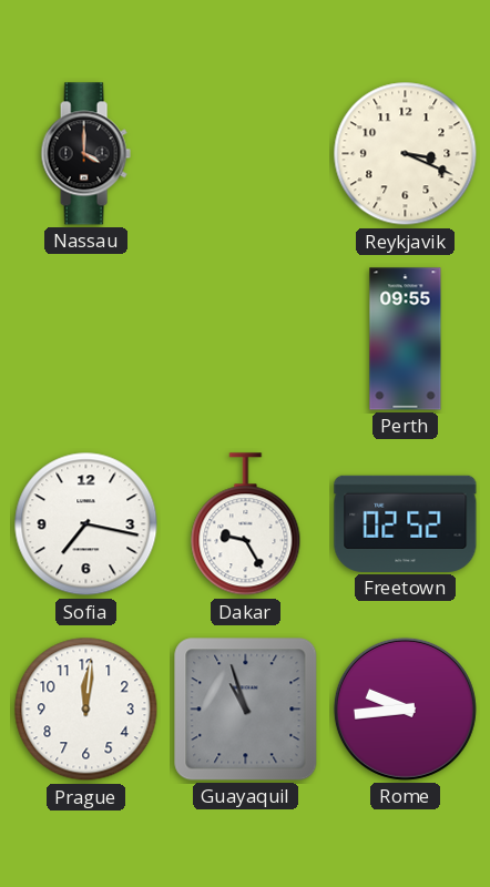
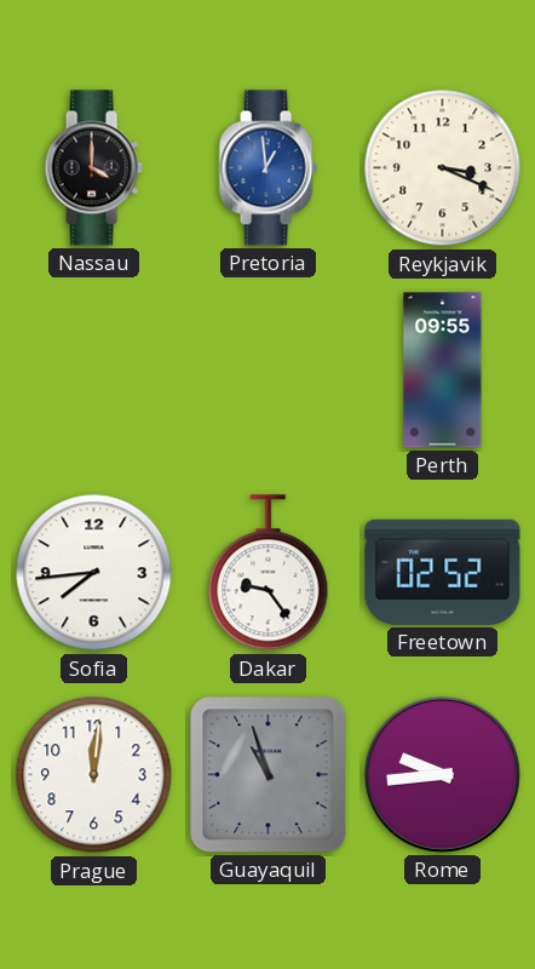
Pretoria: none -> 12:59 (267, 168)
Sofia: 7:17 -> 7:44 (94, 573)
Dakar: 9:25 -> 9:24 (269, 573)
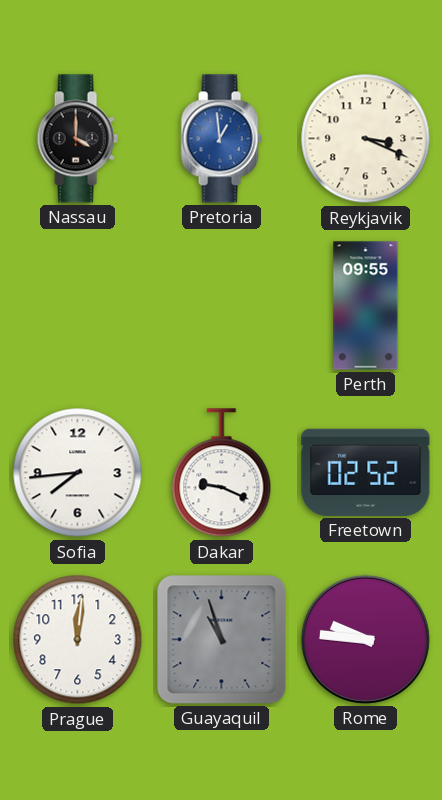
Dakar: 9:24 -> 9:19 (222, 473)
Rome: 9:44 -> 9:46 (365, 639)
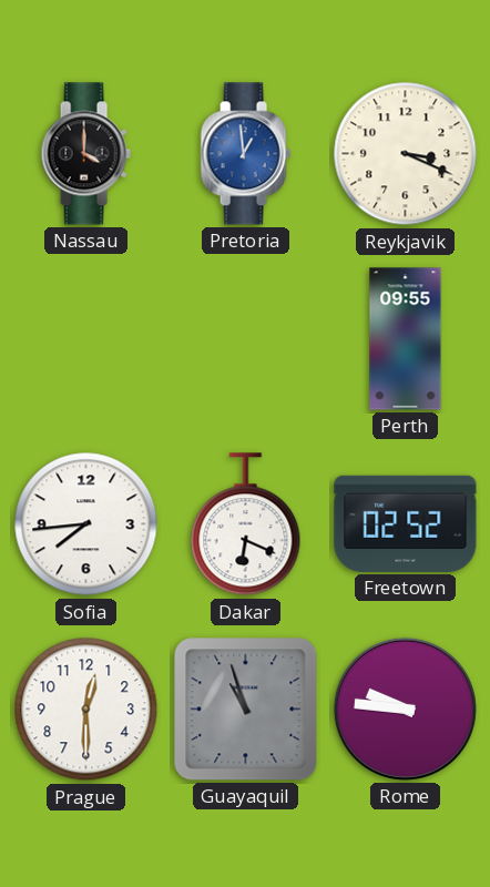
Dakar: 9:19 -> 6:19 (246, 524)
Prague: 12:01 -> 12:30 (86, 710)
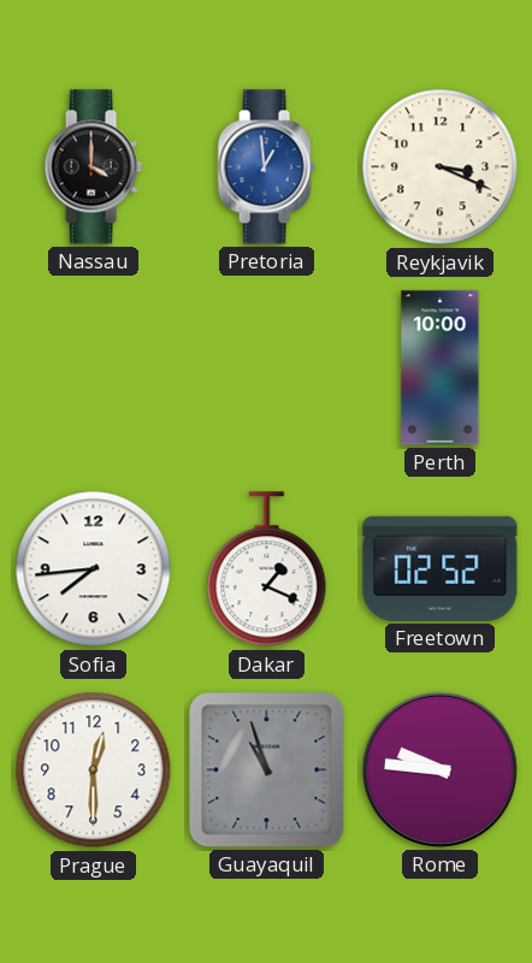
Perth: 09:55 -> 10:00 (441, 368)
Dakar: 6:19 -> 1:19 (267, 569)
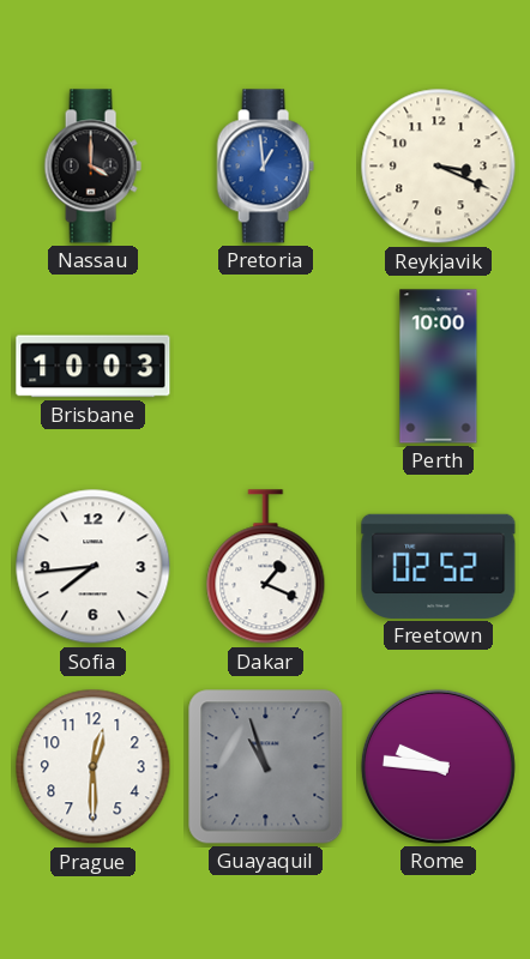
Brisbane: none -> 10:03 (94, 367)
